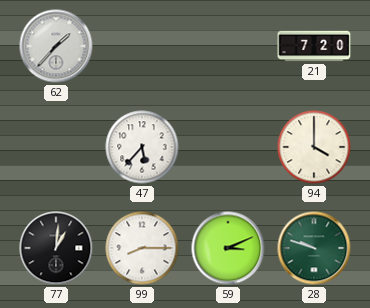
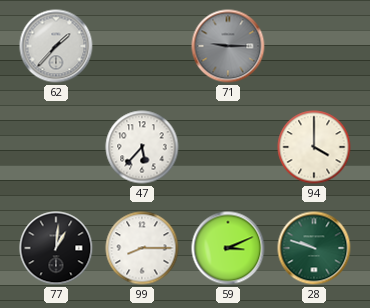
71: none -> 9:15 (228, 46)
21: 7:20 -> none (314, 46)
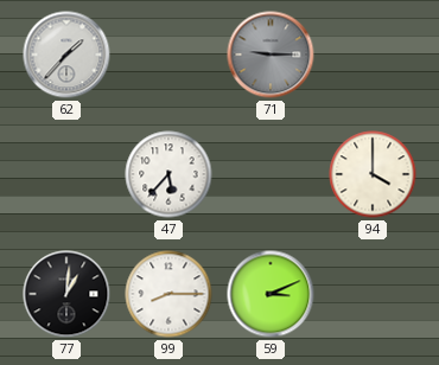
28: 9:48 -> none (314, 248)
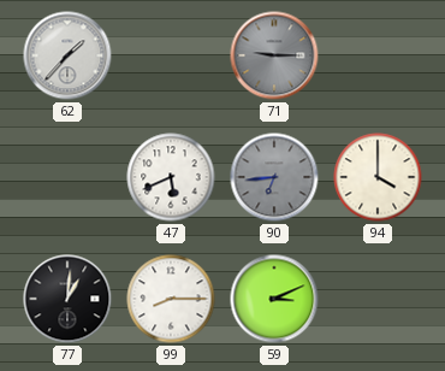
47: 5:37 -> 5:41 (171, 177)
90: none -> 6:44 (274, 177)
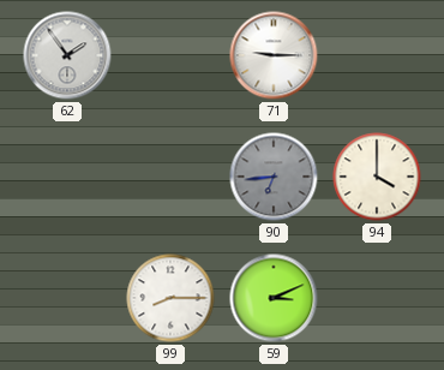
62: 1:37 -> 1:54 (67, 55)
71 dial: grey -> white (274, 55)
47: 5:41 -> none (171, 177)
77: 1:01 -> none (67, 299)
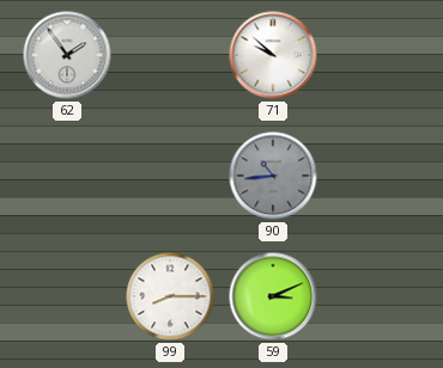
71: 9:15 -> 9:52 (273, 55)
90: 6:44 -> 10:44 (273, 176)
94: 4:00 -> none (377, 177)
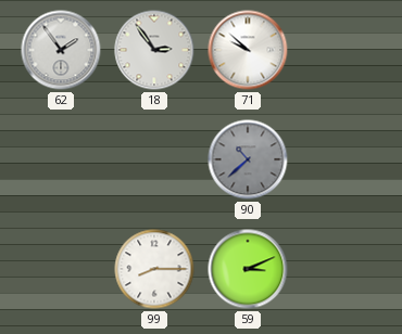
18: none -> 2:54 (154, 50)
90: 10:44 -> 10:38 (248, 159)
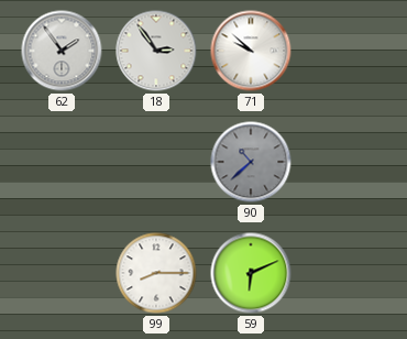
59: 3:11 -> 6:11 (251, 273)
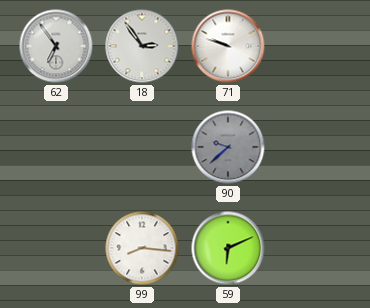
62: 1:54 -> 6:54 (56, 46)
71: 9:52 -> 9:48 (228, 46)
90: 10:38 -> 9:38 (228, 147)
99: 8:15 -> 8:16 (142, 248)
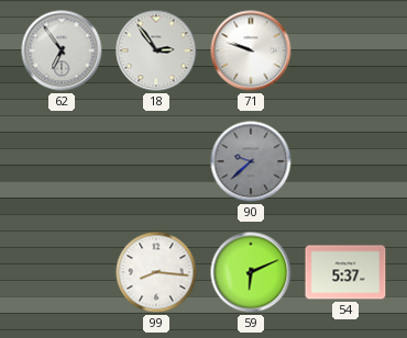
54: none -> 5:37 (345, 272)
